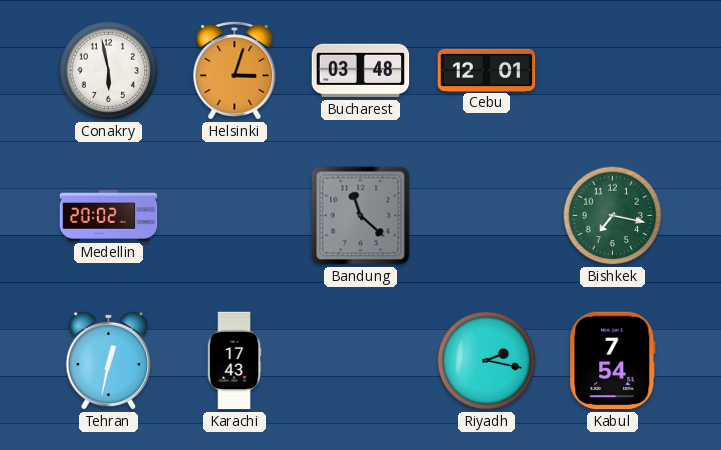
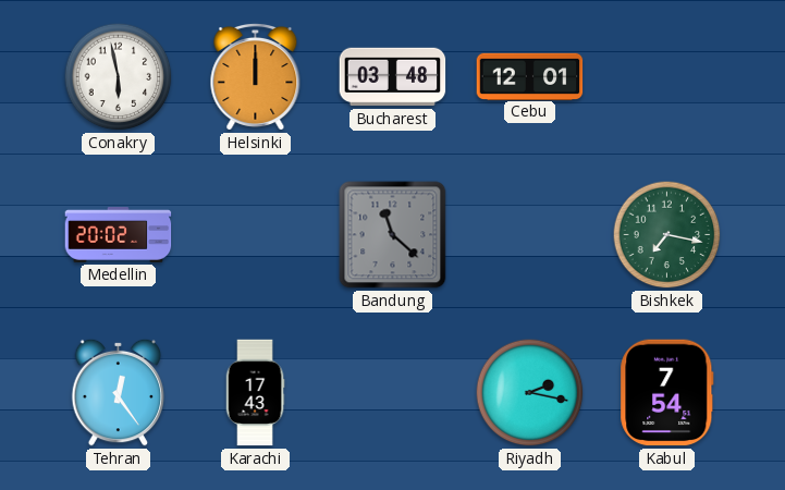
Helsinki: 3:03 -> 12:00 (256, 76)
Tehran: 12:32 -> 12:24 (119, 392)
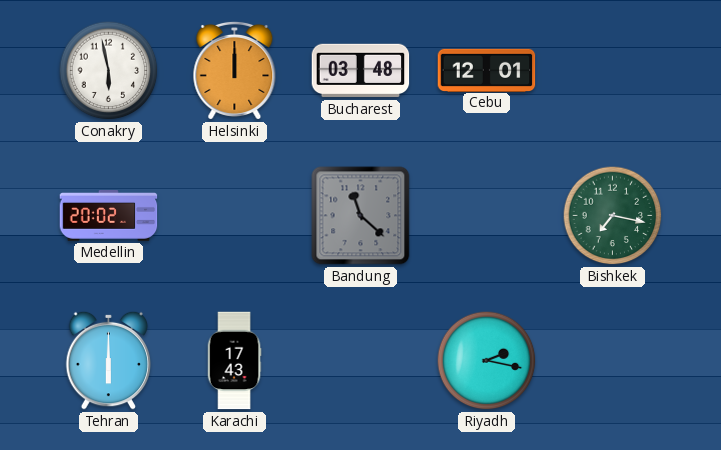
Tehran: 12:24 -> 6:00 (109, 360)
Kabul: 7:54 -> none (667, 393)
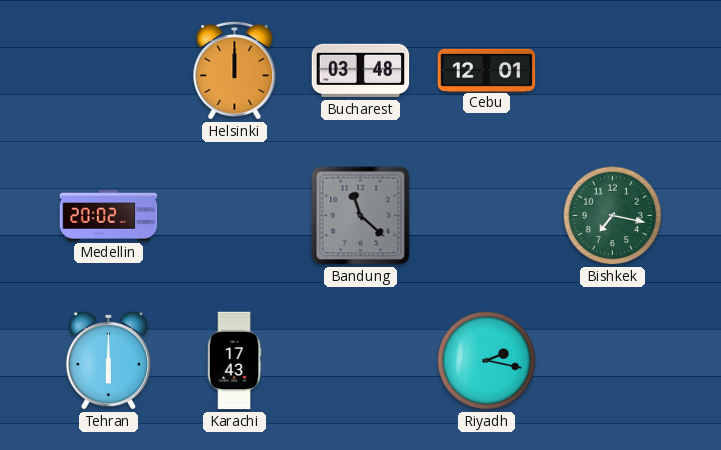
Conakry: 5:58 -> none (109, 71)
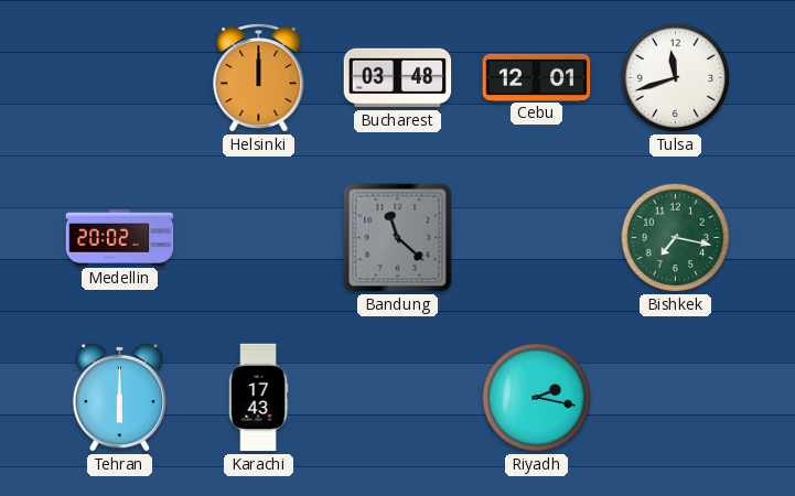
Tulsa: none -> 11:42 (676, 78)
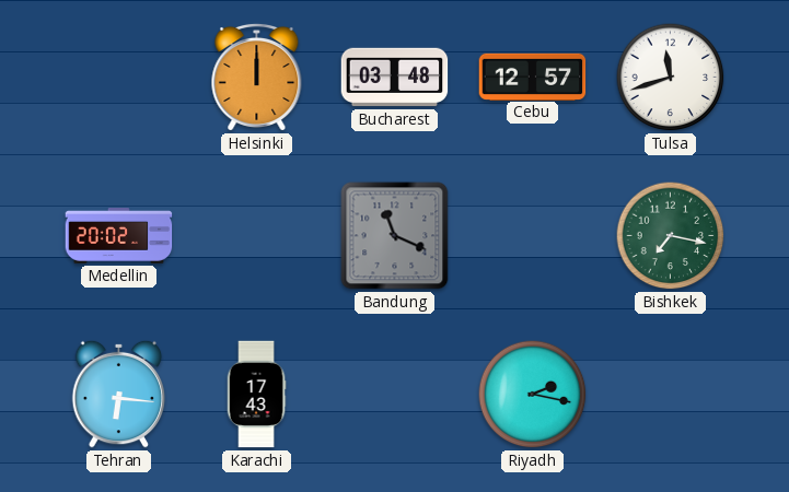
Cebu: 12:01 -> 12:57 (533, 77)
Bandung: 11:22 -> 11:19 (395, 236)
Tehran: 6:00 -> 6:16 (119, 394)
